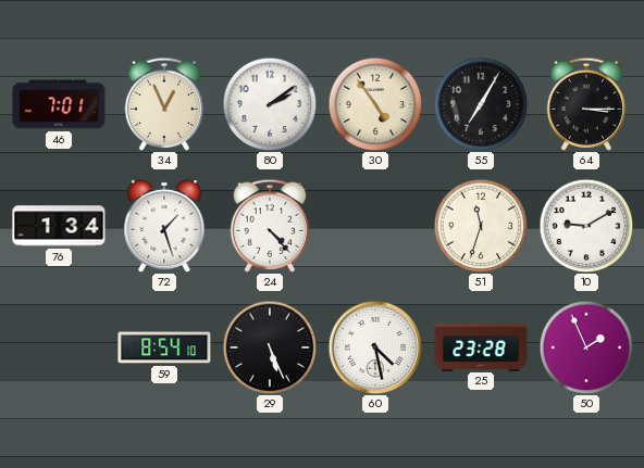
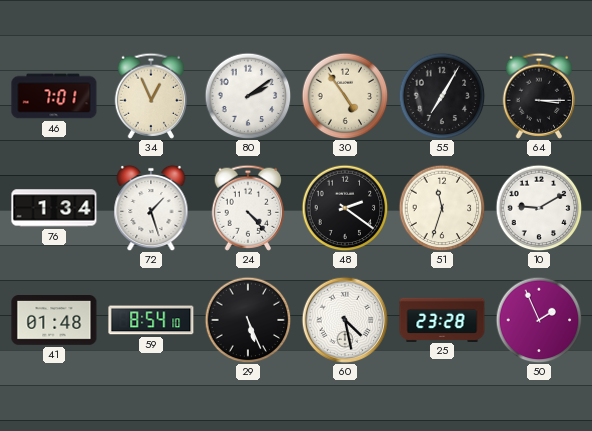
48: none -> 2:21 (345, 208)
41: none -> 01:48 (54, 321)
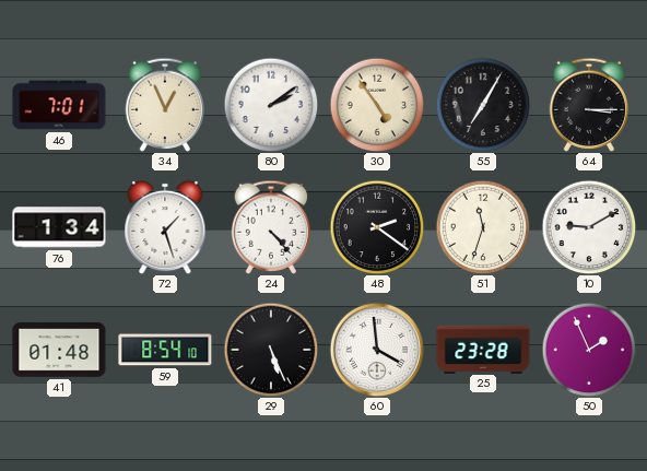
60: 4:28 -> 3:59 (377, 350)
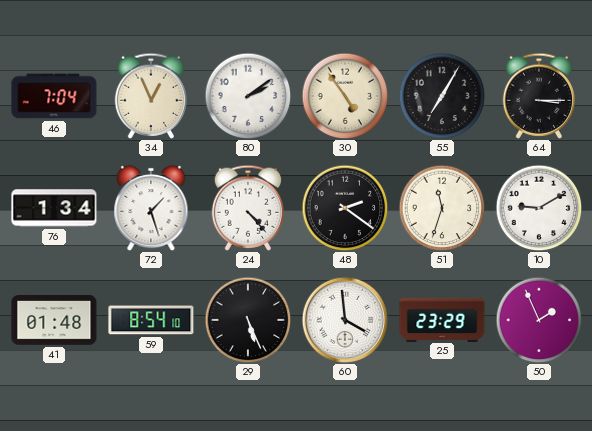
46: 7:01 -> 7:04 (54, 96)
25: 23:28 -> 23:29 (442, 319)
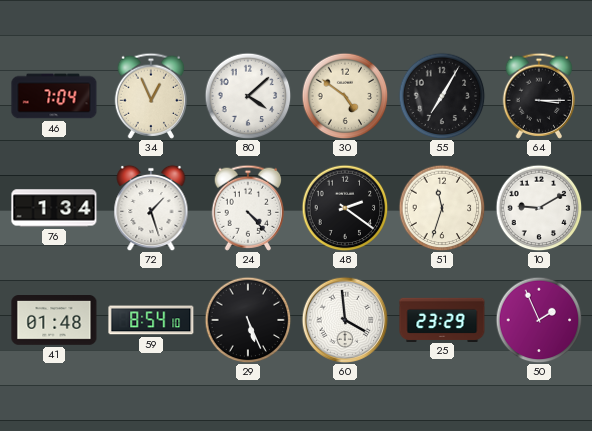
80: 2:09 -> 4:08 (248, 96)
30: 4:54 -> 4:51 (345, 96)
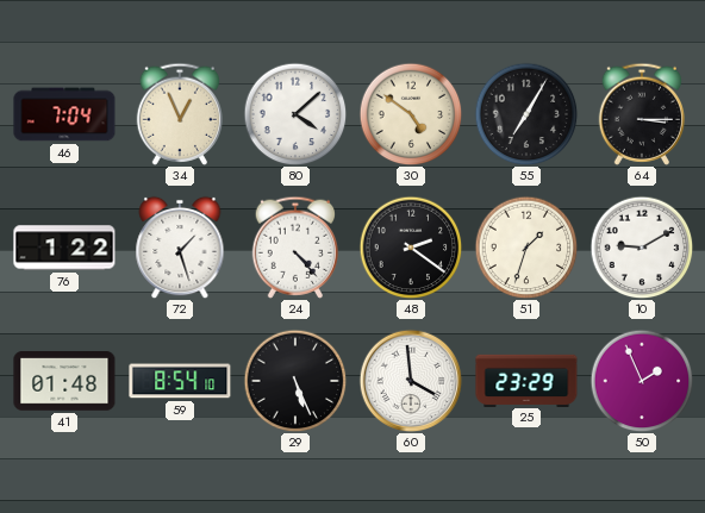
76: 1:34 -> 1:22 (64, 248)
51: 11:33 -> 1:33 (526, 248)
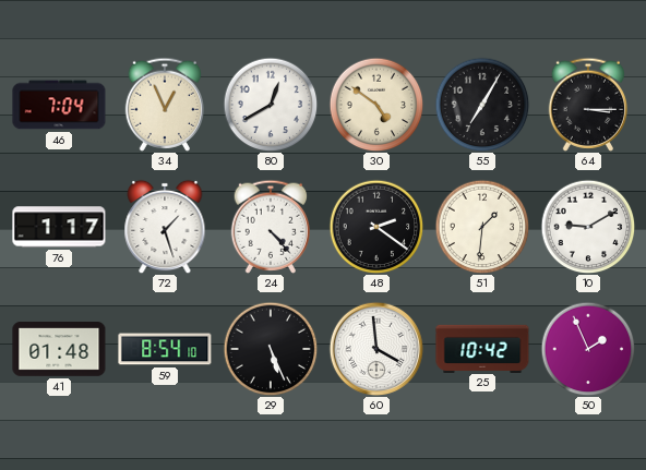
80: 4:08 -> 12:40 (271, 105)
76: 1:22 -> 1:17 (59, 227)
51: 1:33 -> 1:31 (482, 227)
25: 23:29 -> 10:42 (482, 348)
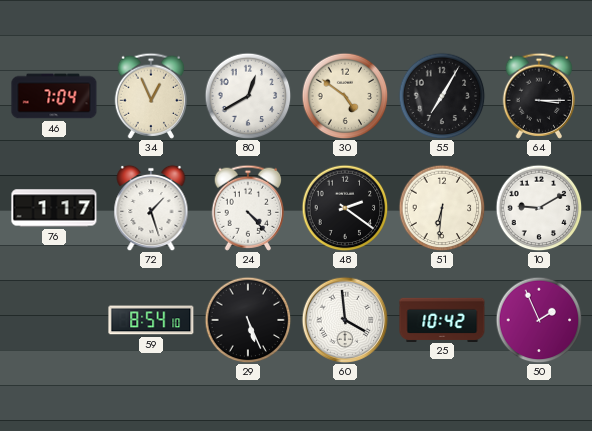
51: 1:31 -> 6:31 (442, 208)
41: 01:48 -> none (59, 350)
